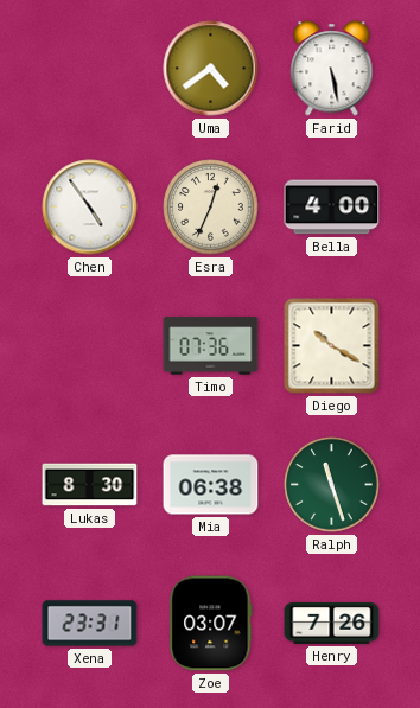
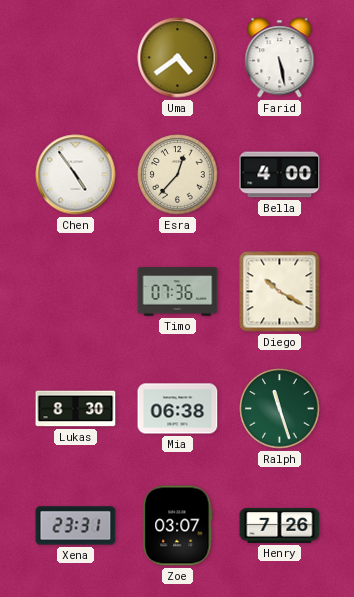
Esra: 12:34 -> 12:37 (178, 175)
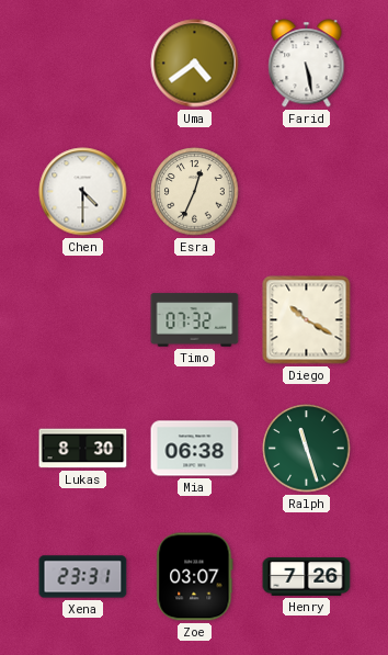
Chen: 4:54 -> 4:30 (83, 192)
Esra: 12:37 -> 12:34 (195, 192)
Bella: 4:00 -> none (280, 175)
Timo: 07:36 -> 07:32 (195, 320)
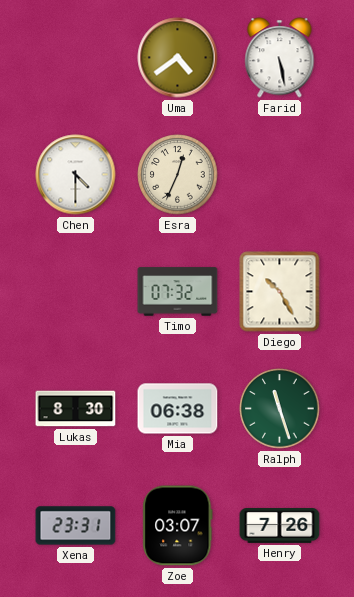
Diego: 10:20 -> 10:25 (280, 292)
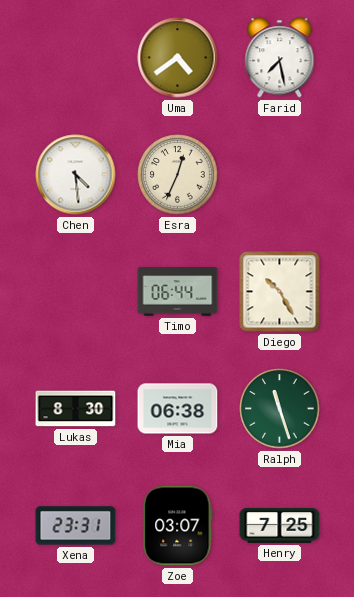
Farid: 5:28 -> 7:28 (280, 58)
Chen: 4:30 -> 4:29 (76, 175)
Timo: 07:32 -> 06:44 (178, 292)
Henry: 7:26 -> 7:25 (280, 526)
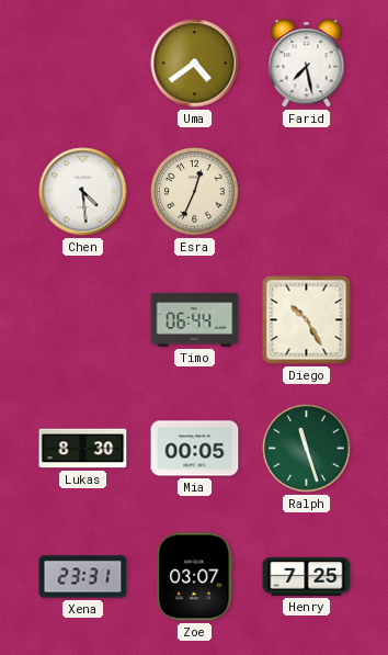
Mia: 06:38 -> 00:05 (195, 449)
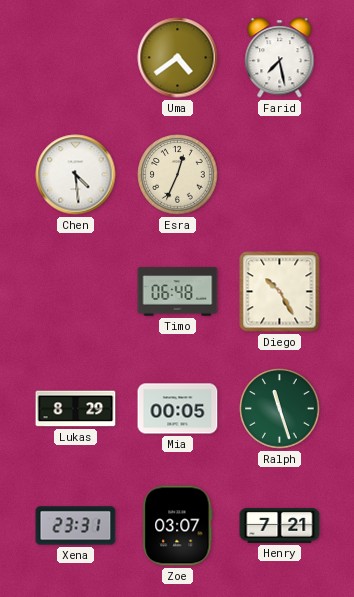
Timo: 06:44 -> 06:48 (178, 292)
Lukas: 8:30 -> 8:29 (76, 409)
Henry: 7:25 -> 7:21 (280, 526)
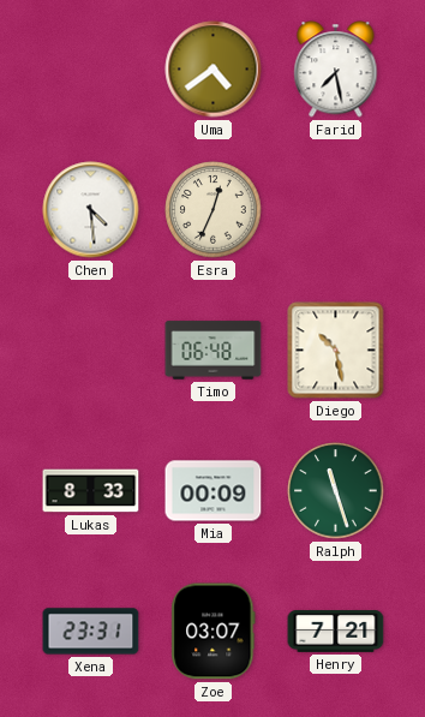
Diego: 10:25 -> 10:28 (336, 351)
Lukas: 8:29 -> 8:33 (91, 491)
Mia: 00:05 -> 00:09 (214, 491)
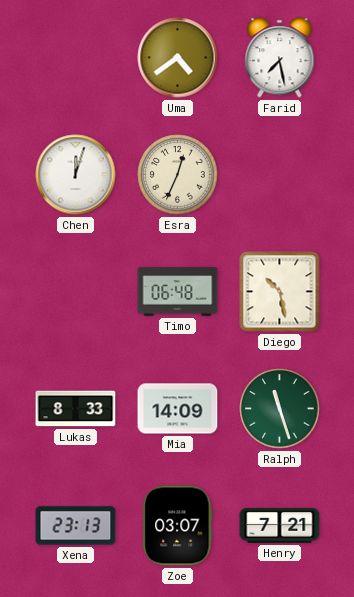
Chen: 4:29 -> 12:03 (76, 175)
Mia: 00:09 -> 14:09 (178, 409)
Xena: 23:31 -> 23:13 (76, 526)
